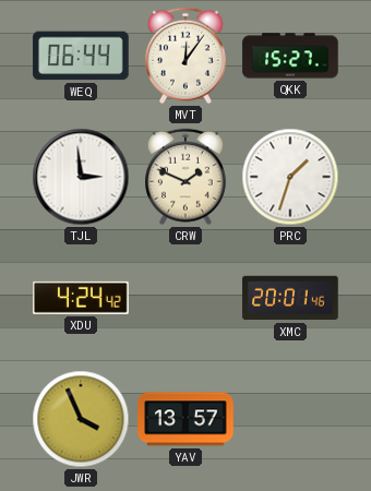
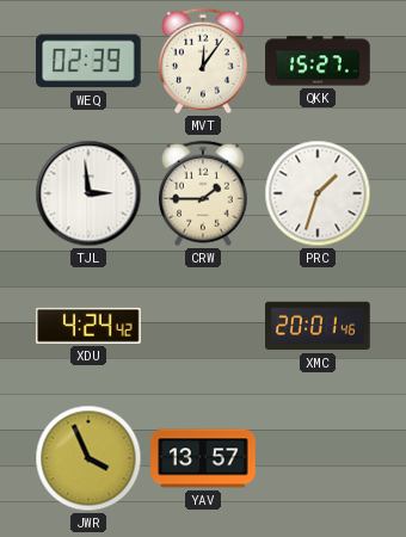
WEQ: 06:44 -> 02:39 (88, 61)
CRW: 1:49 -> 1:45 (204, 193)
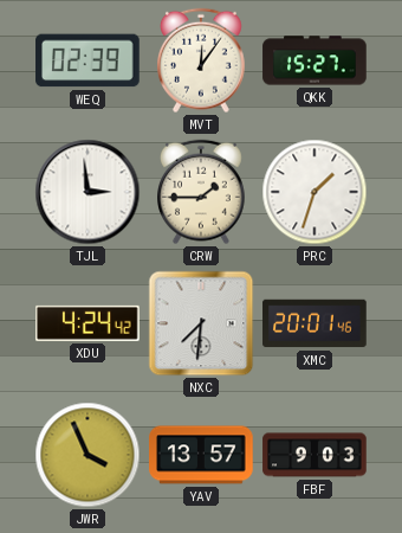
NXC: none -> 7:31 (201, 323)
FBF: none -> 9:03 (315, 455)
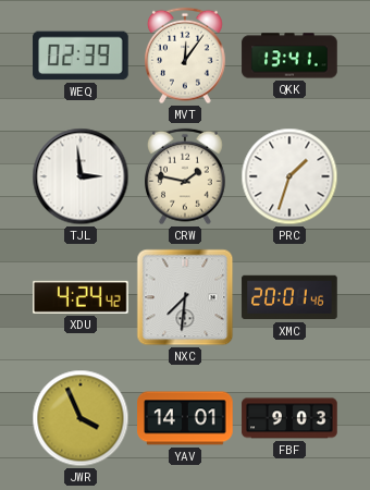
QKK: 15:27 -> 13:41 (289, 56)
CRW: 1:45 -> 1:47 (186, 176)
YAV: 13:57 -> 14:01 (185, 418)
